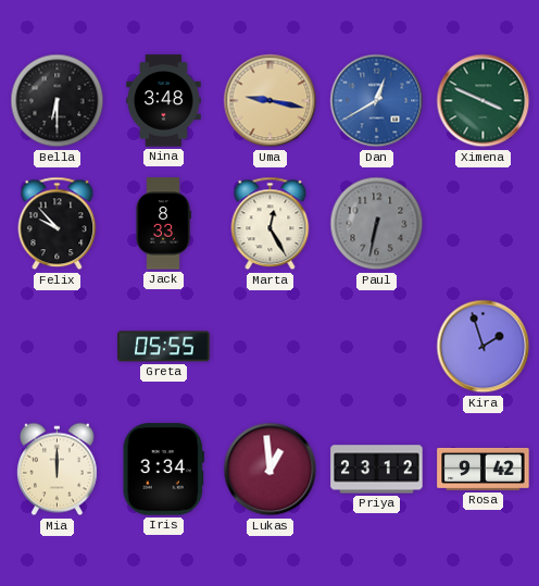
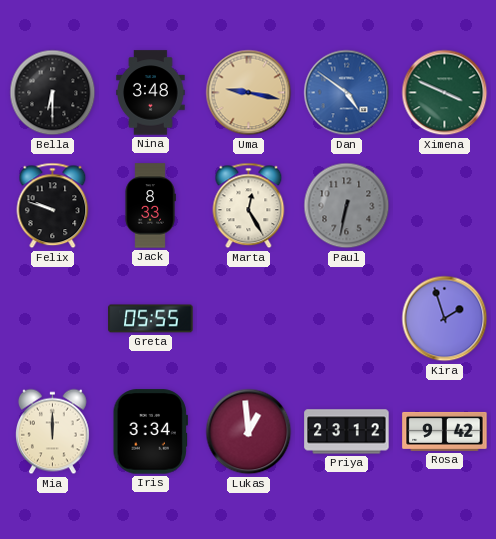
Dan: 12:40 -> 4:51 (347, 93)
Felix: 9:53 -> 9:48 (53, 206)
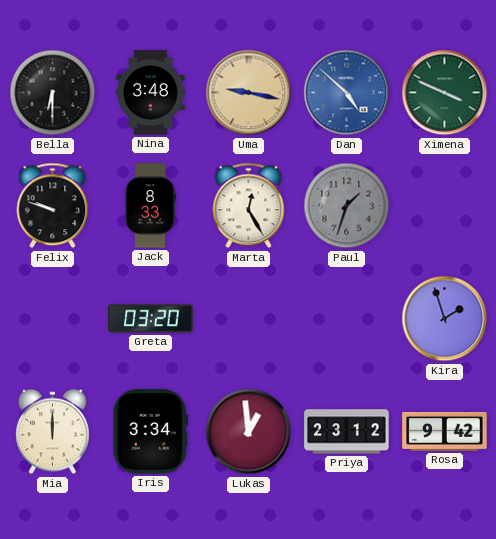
Dan: 4:51 -> 4:52 (347, 93)
Paul: 6:32 -> 1:33 (347, 206)
Greta: 05:55 -> 03:20 (151, 319)
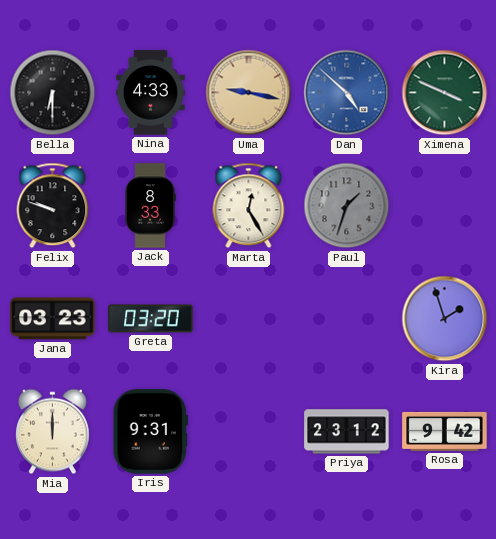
Nina: 3:48 -> 4:33 (151, 93)
Jana: none -> 03:23 (53, 319)
Iris: 3:34 -> 9:31 (150, 432)
Lukas: 12:59 -> none (249, 432)
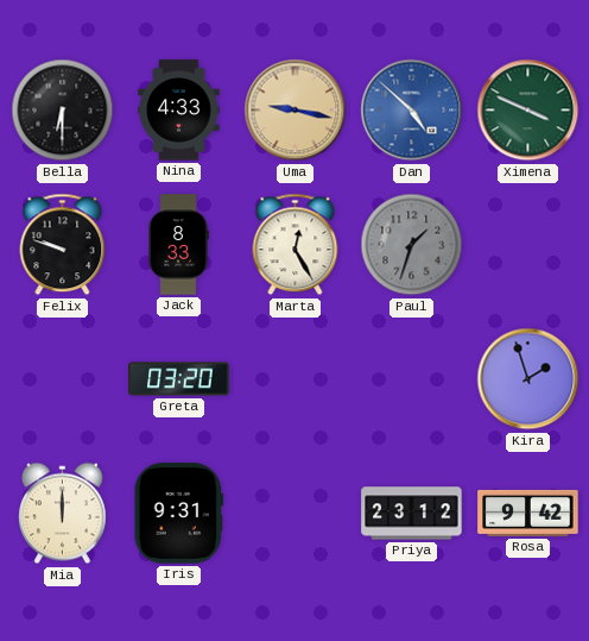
Jana: 03:23 -> none (53, 319)
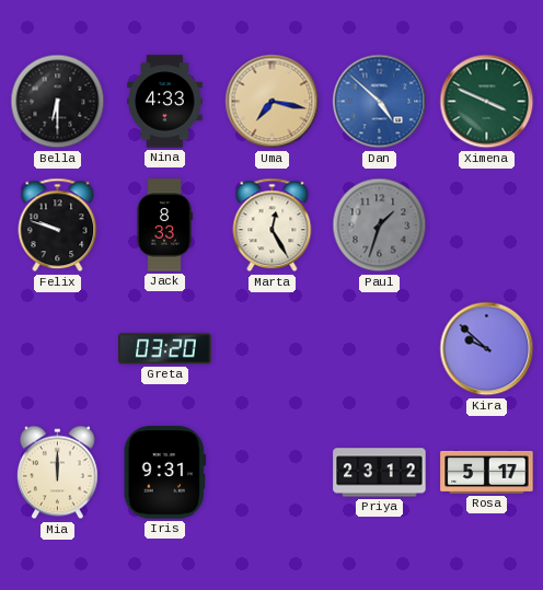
Uma: 9:17 -> 7:17 (273, 102)
Kira: 1:57 -> 9:52 (487, 349)
Rosa: 9:42 -> 5:17 (487, 472)
